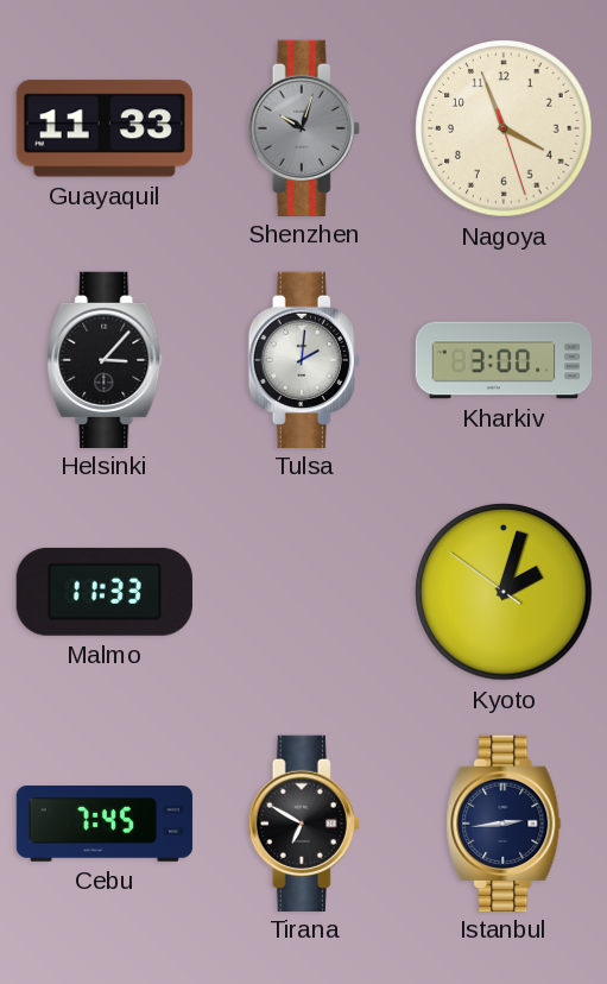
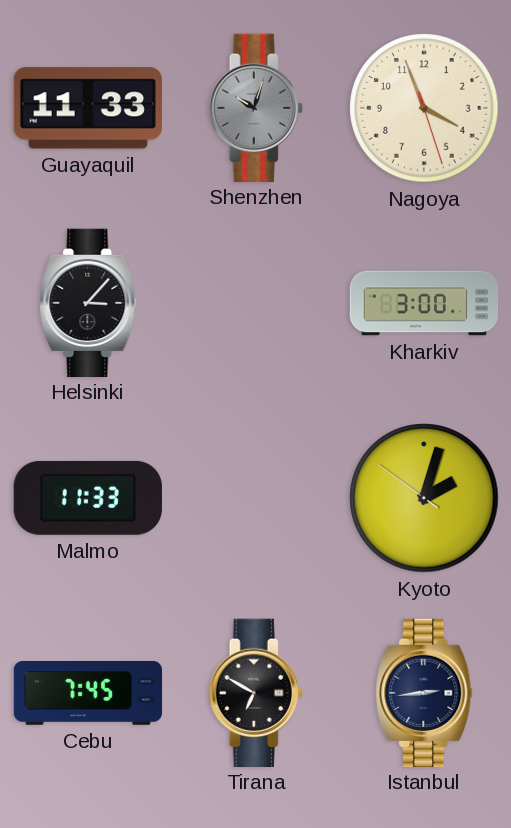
Tulsa: 2:01 -> none (304, 359)
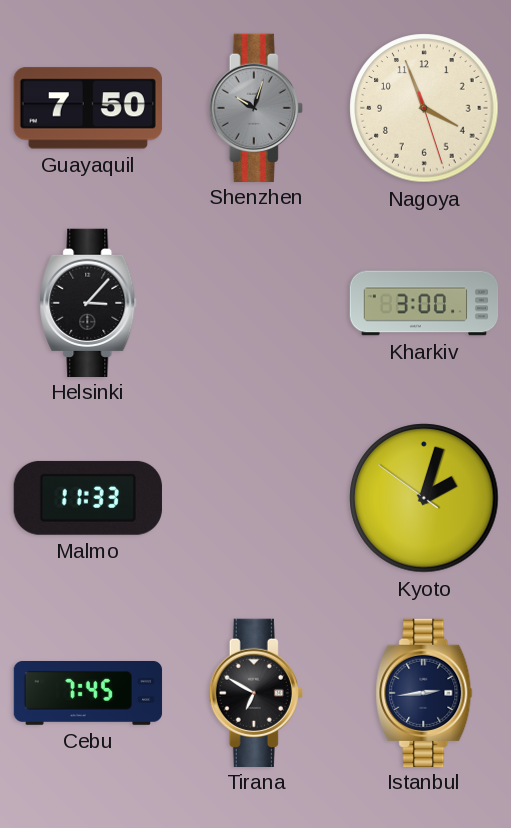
Guayaquil: 11:33 -> 7:50 (88, 108)
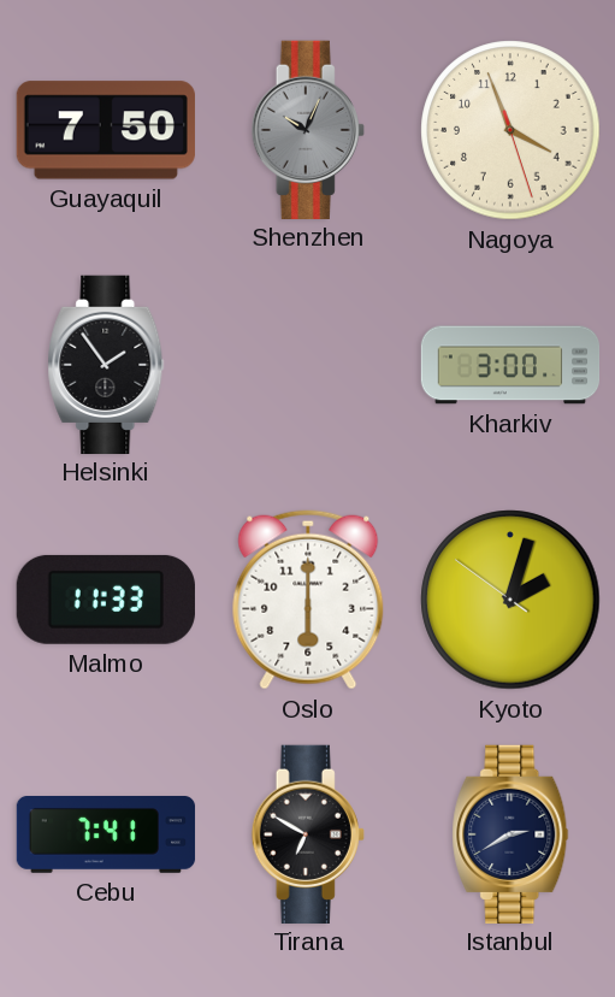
Shenzhen: 10:03 -> 10:04 (308, 129)
Helsinki: 3:07 -> 1:54 (106, 364)
Oslo: none -> 6:00 (308, 600)
Cebu: 7:45 -> 7:41 (106, 834)
Istanbul: 2:44 -> 2:40 (510, 833)
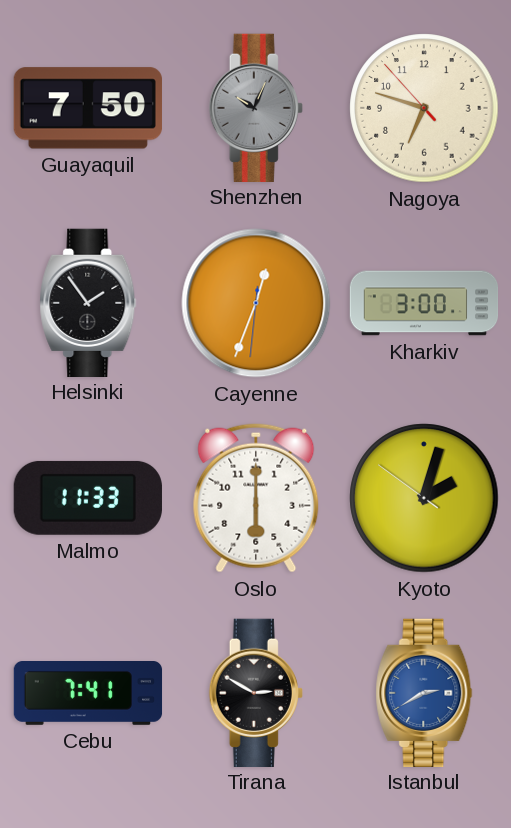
Nagoya: 3:56 -> 6:47 (424, 108)
Cayenne: none -> 12:33 (256, 303)
Tirana: 6:50 -> 2:50 (256, 692)
Istanbul dial: navy -> blue (424, 692)
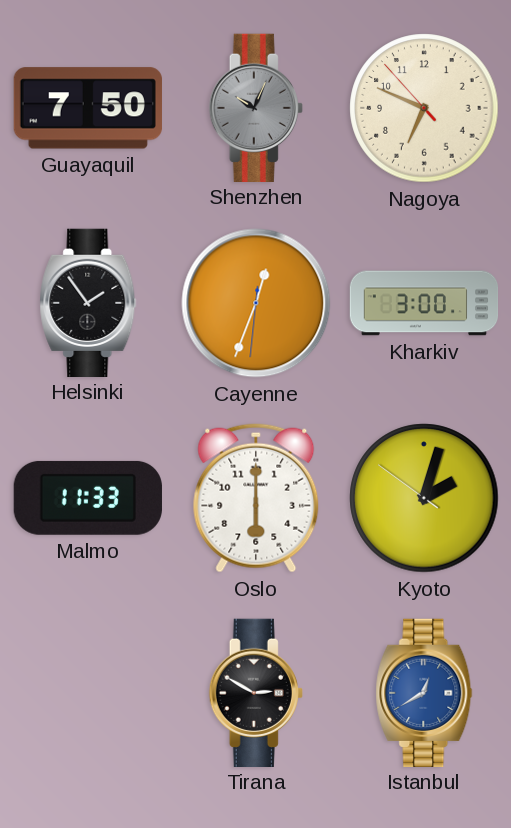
Nagoya: 6:47 -> 6:48 (424, 108)
Cebu: 7:41 -> none (88, 693)
Istanbul: 2:40 -> 12:40 (424, 692)
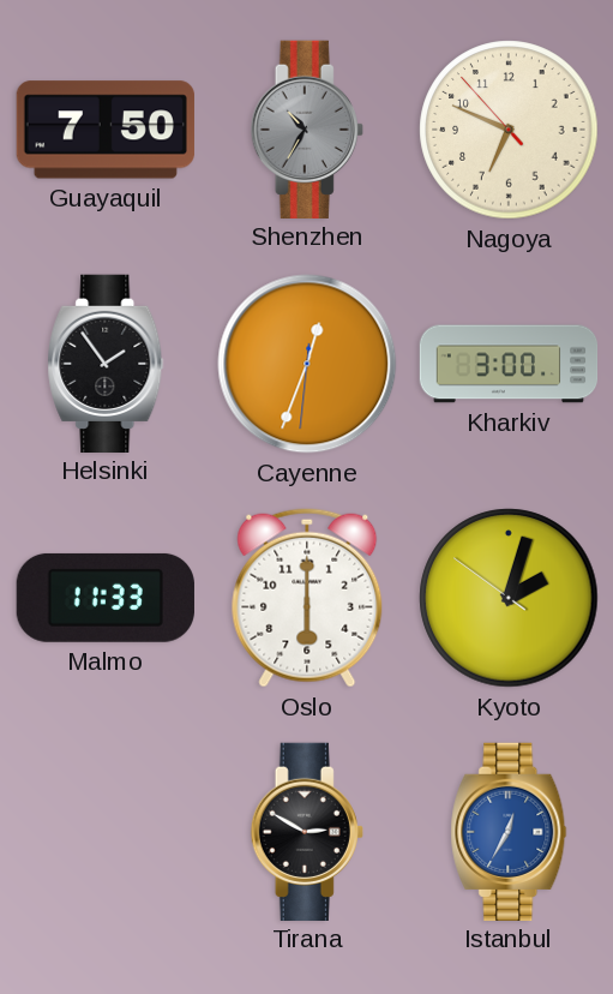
Shenzhen: 10:04 -> 10:35 (307, 128)
Istanbul: 12:40 -> 12:35 (509, 831)
